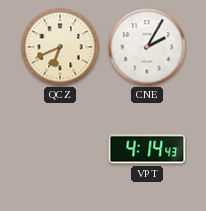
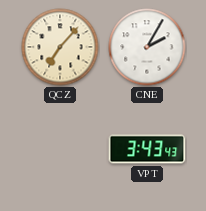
QCZ: 6:41 -> 7:07 (60, 47)
VPT: 4:14 -> 3:43 (147, 149)
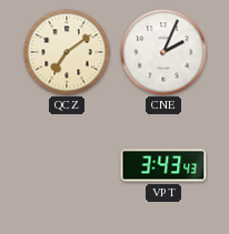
QCZ: 7:07 -> 7:09 (67, 52)
CNE: 2:05 -> 2:04 (163, 52)
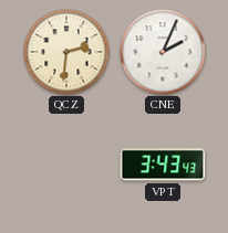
QCZ: 7:09 -> 2:31 (66, 52)
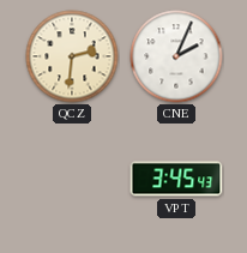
VPT: 3:43 -> 3:45 (176, 179)
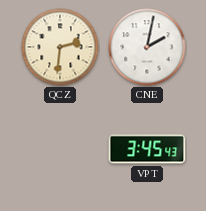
CNE: 2:04 -> 2:02 (147, 47)
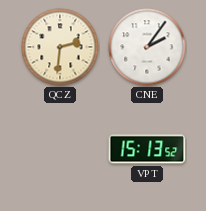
CNE: 2:02 -> 2:06 (147, 47)
VPT: 3:45 -> 15:13 (147, 149)
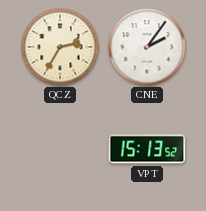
QCZ: 2:31 -> 2:35 (60, 47)
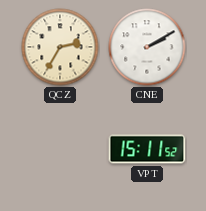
CNE: 2:06 -> 2:10 (147, 47)
VPT: 15:13 -> 15:11 (147, 149)
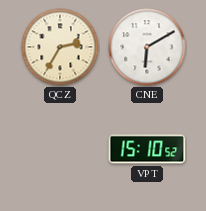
CNE: 2:10 -> 6:10 (147, 47)
VPT: 15:11 -> 15:10 (147, 149)
